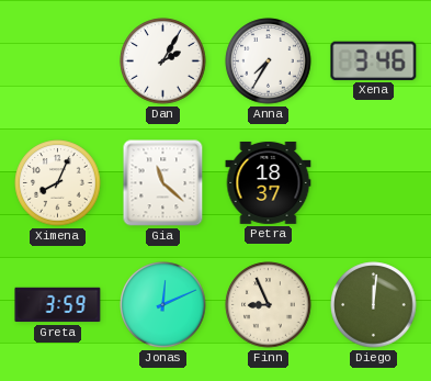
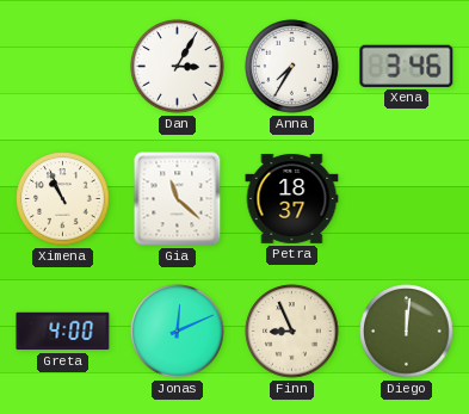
Dan: 2:05 -> 3:05 (178, 67)
Ximena: 8:04 -> 10:56 (63, 199)
Greta: 3:59 -> 4:00 (63, 332)
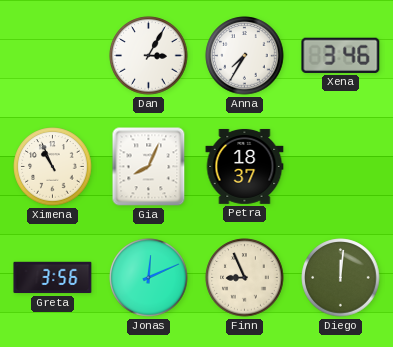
Gia: 11:22 -> 8:04 (149, 167)
Greta: 4:00 -> 3:56 (53, 278)
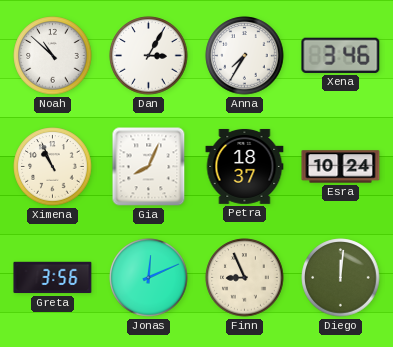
Noah: none -> 10:52 (53, 56)
Esra: none -> 10:24 (341, 167)
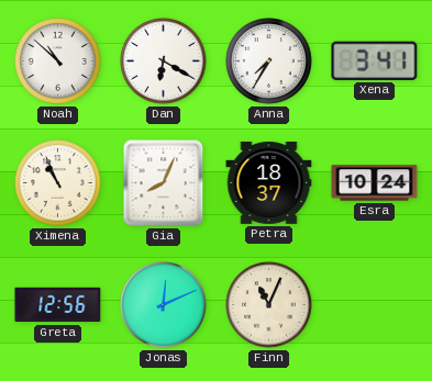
Dan: 3:05 -> 6:20 (164, 61)
Xena: 3:46 -> 3:41 (375, 60)
Greta: 3:56 -> 12:56 (58, 305)
Finn: 8:56 -> 11:04 (269, 305)
Diego: 12:01 -> none (341, 278)
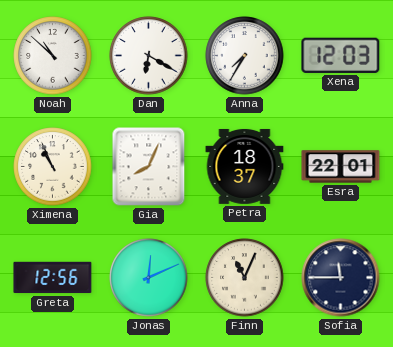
Xena: 3:41 -> 12:03 (341, 55)
Esra: 10:24 -> 22:01 (341, 167)
Sofia: none -> 11:45 (341, 278)
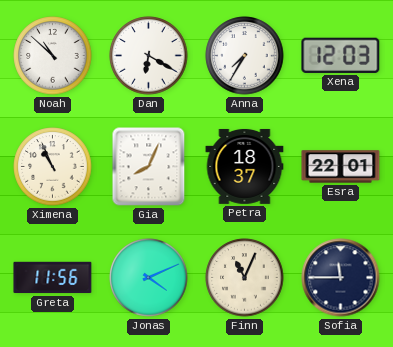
Greta: 12:56 -> 11:56 (53, 278)
Jonas: 12:11 -> 4:11 (149, 278)
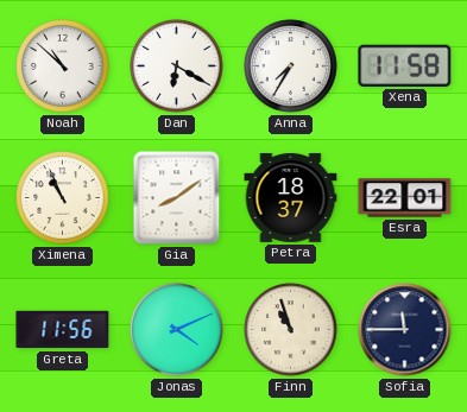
Xena: 12:03 -> 11:58 (405, 65)
Gia: 8:04 -> 8:09 (177, 198)
Finn: 11:04 -> 10:57 (291, 330)
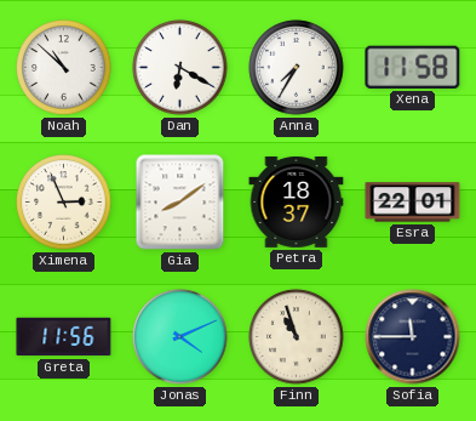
Ximena: 10:56 -> 2:56 (64, 203)
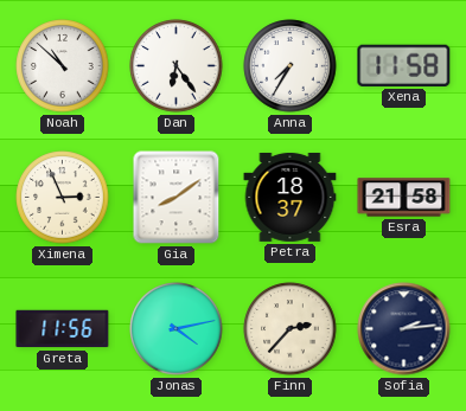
Dan: 6:20 -> 6:24 (177, 66)
Esra: 22:01 -> 21:58 (404, 198)
Jonas: 4:11 -> 4:13 (177, 329)
Finn: 10:57 -> 2:37 (291, 329)
Sofia: 11:45 -> 2:14 (404, 329)
